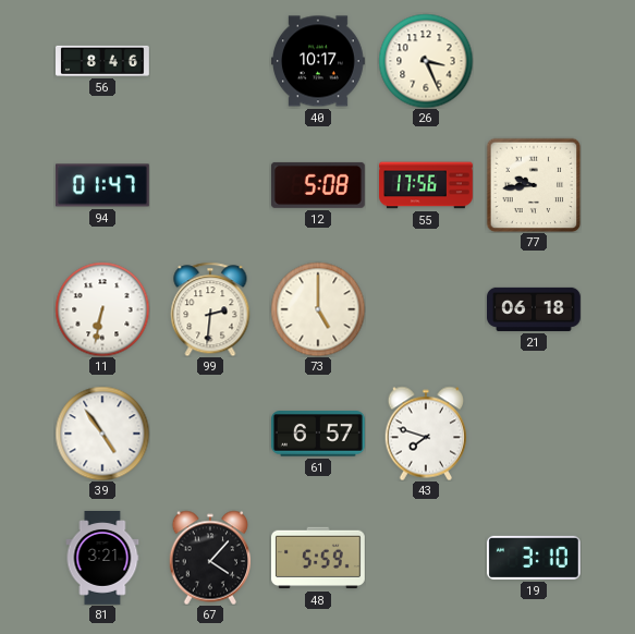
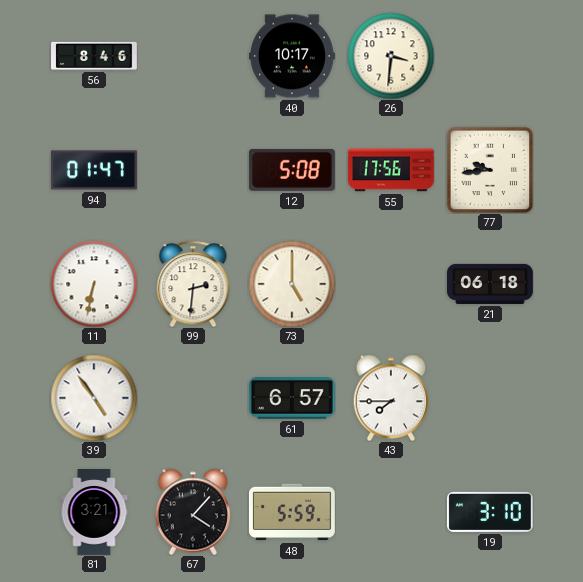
26: 3:26 -> 3:31 (391, 56)
43: 7:48 -> 7:45 (391, 398)
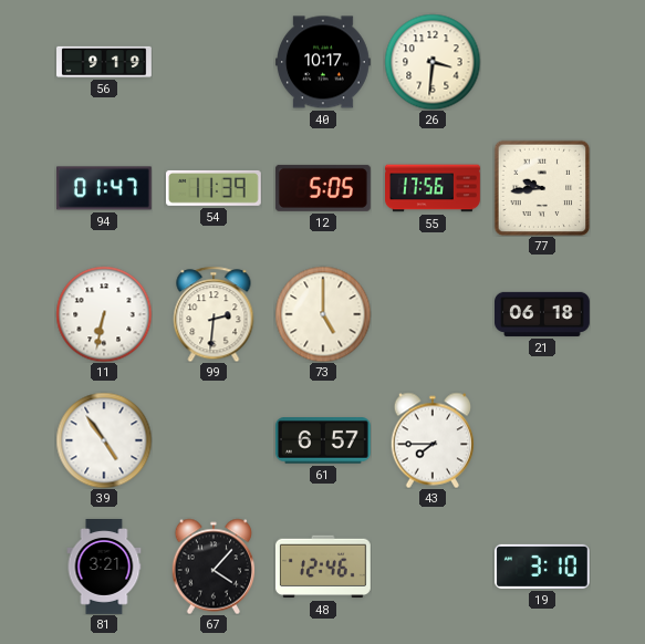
56: 8:46 -> 9:19 (104, 62)
54: none -> 11:39 (214, 188)
12: 5:08 -> 5:05 (323, 188)
48: 5:59 -> 12:46 (323, 567)
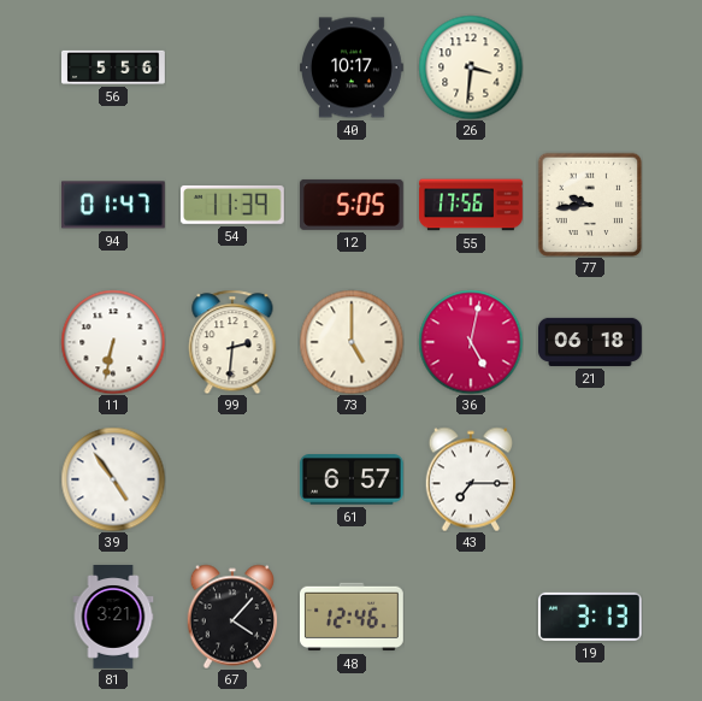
56: 9:19 -> 5:56 (113, 67)
36: none -> 5:02 (471, 342)
43: 7:45 -> 7:15 (471, 479)
19: 3:10 -> 3:13 (590, 617)
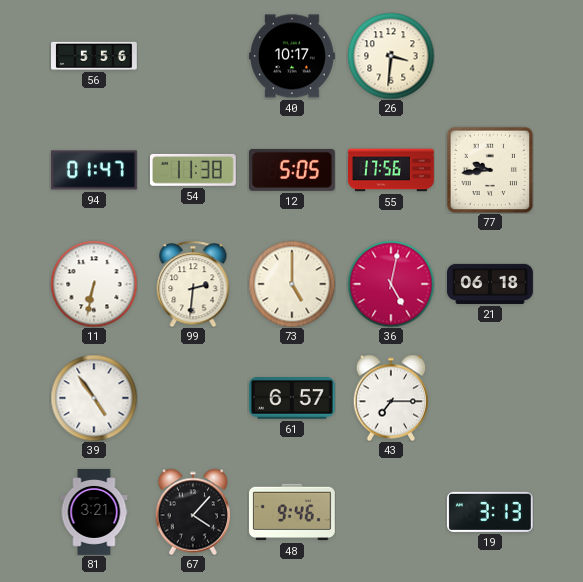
54: 11:39 -> 11:38 (193, 170)
48: 12:46 -> 9:46 (292, 512)
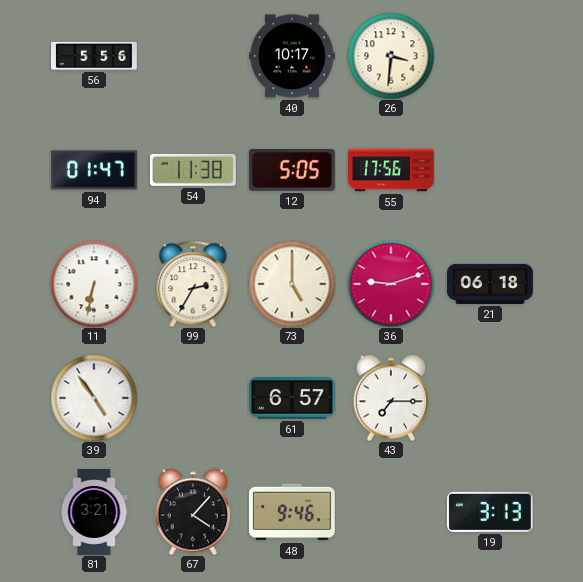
77: 9:44 -> none (490, 170)
99: 2:31 -> 2:35 (193, 284)
36: 5:02 -> 9:12 (391, 284)
